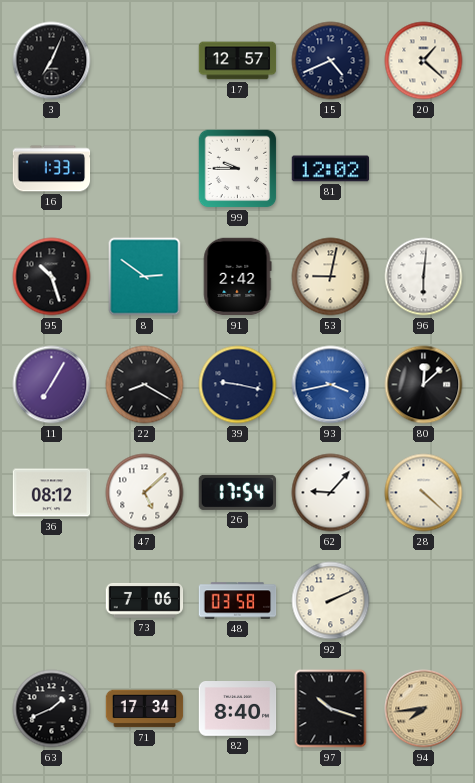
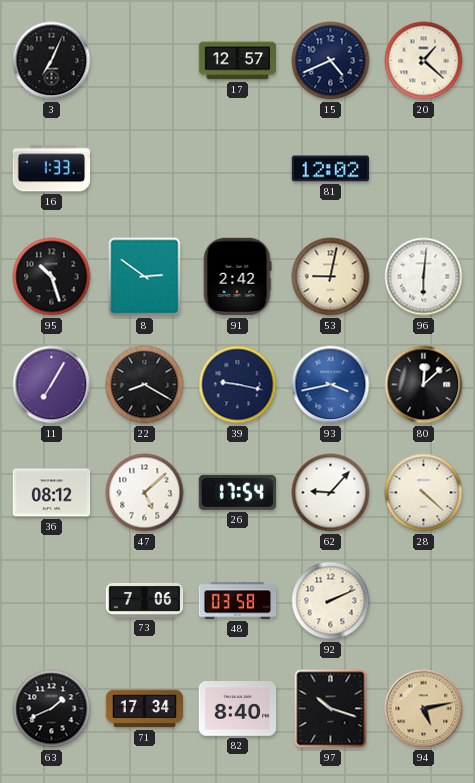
99: 9:45 -> none (238, 169)
94: 7:44 -> 5:13 (424, 709)
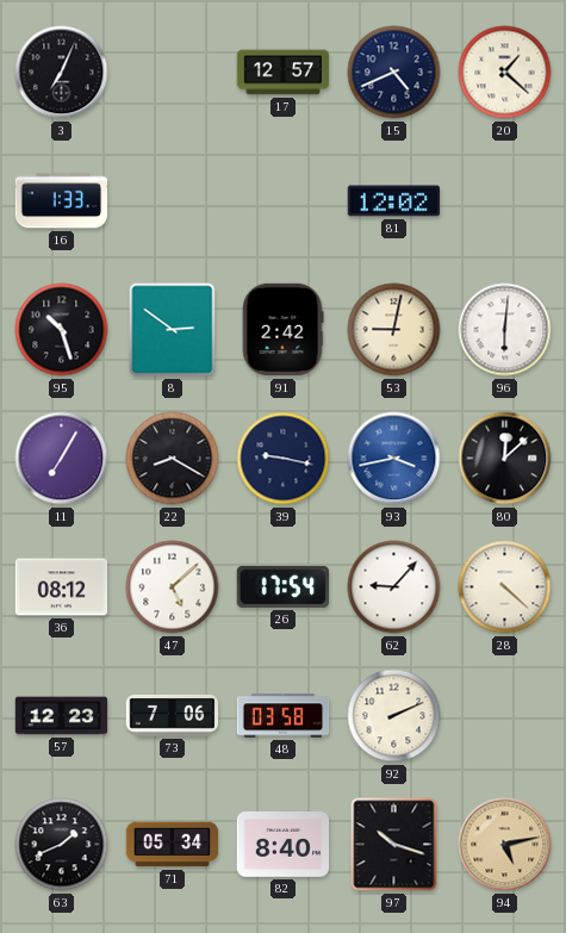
57: none -> 12:23 (62, 716)
71: 17:34 -> 05:34 (173, 845)
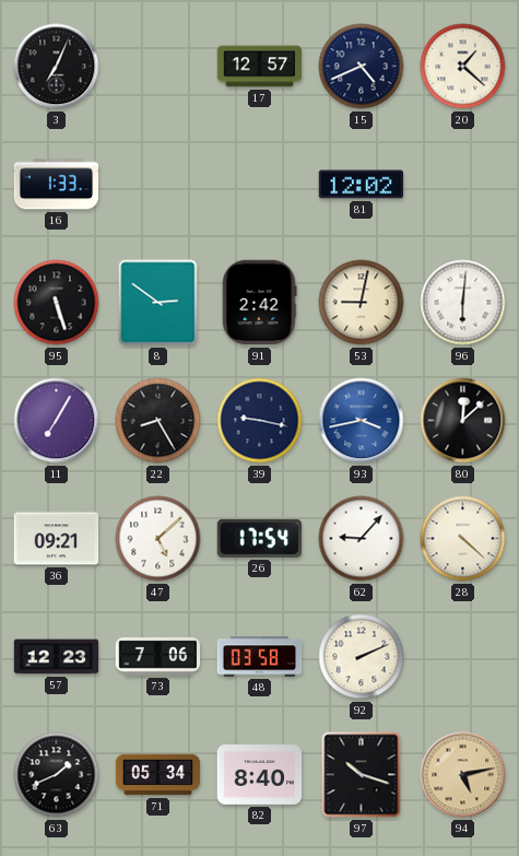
95: 10:27 -> 5:27 (57, 303)
22: 8:20 -> 8:25 (158, 421)
36: 08:12 -> 09:21 (57, 539)
